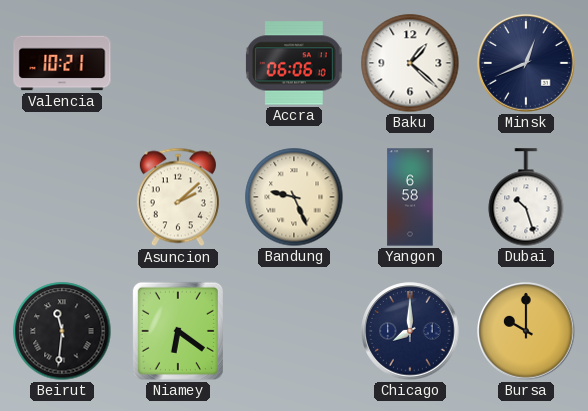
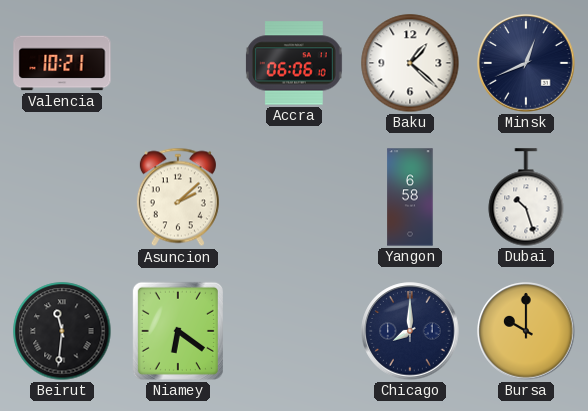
Bandung: 9:26 -> none (294, 197)
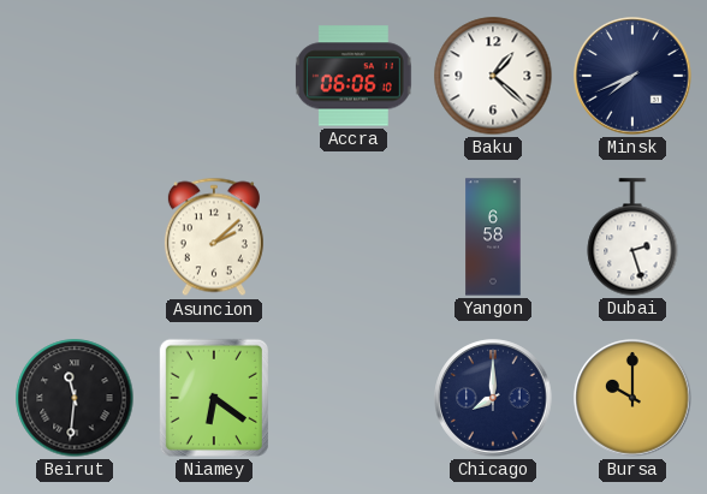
Valencia: 10:21 -> none (62, 63)
Minsk: 12:41 -> 7:41 (632, 76)
Dubai: 10:27 -> 2:27 (632, 237)
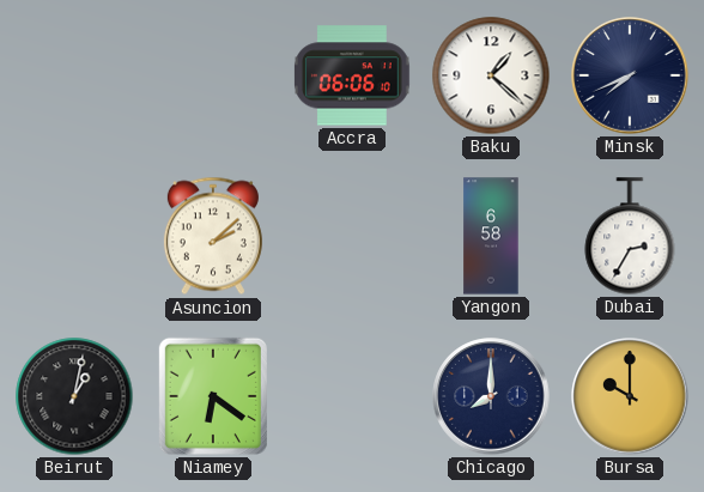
Dubai: 2:27 -> 2:35 (630, 236)
Beirut: 11:31 -> 1:02 (74, 396)
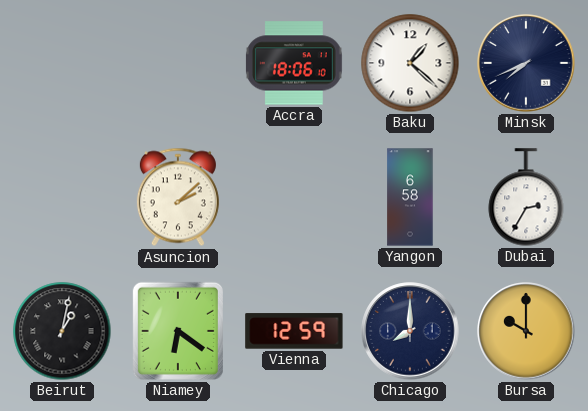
Accra: 06:06 -> 18:06 (294, 63)
Vienna: none -> 12:59 (294, 331)
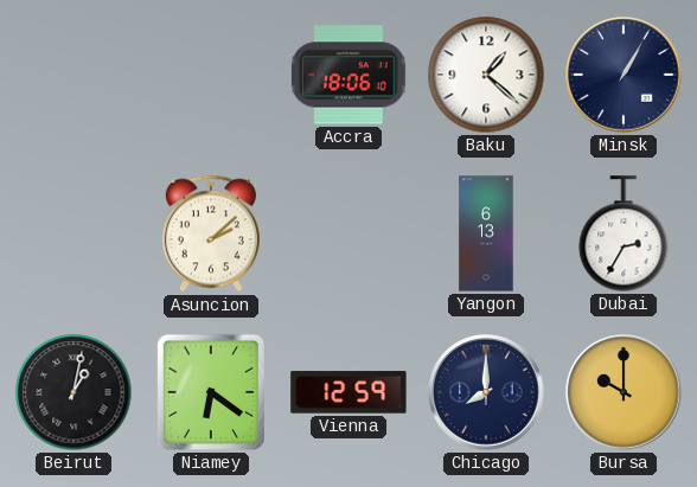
Minsk: 7:41 -> 1:05 (624, 75)
Yangon: 6:58 -> 6:13 (486, 233)
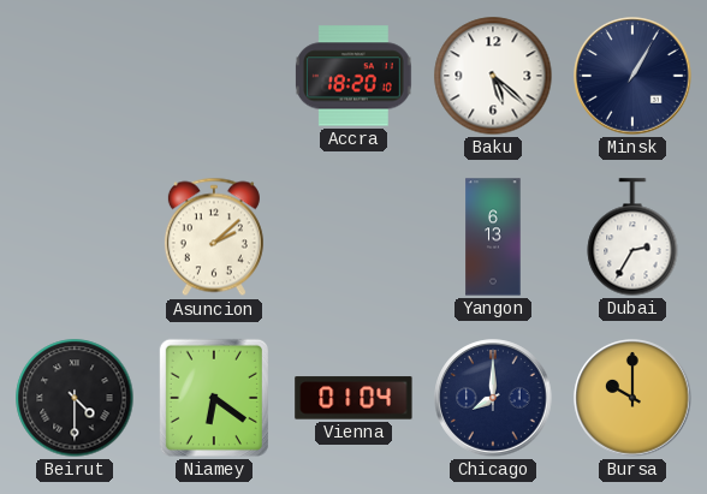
Accra: 18:06 -> 18:20 (353, 76)
Baku: 1:22 -> 5:22 (493, 76)
Beirut: 1:02 -> 4:30 (75, 398)
Vienna: 12:59 -> 01:04 (353, 398)
